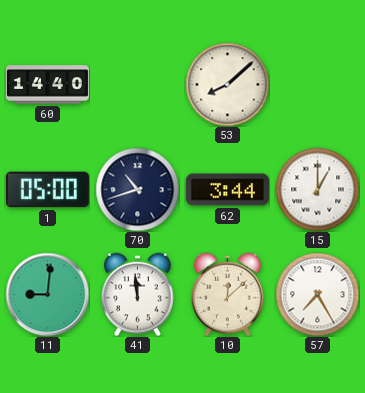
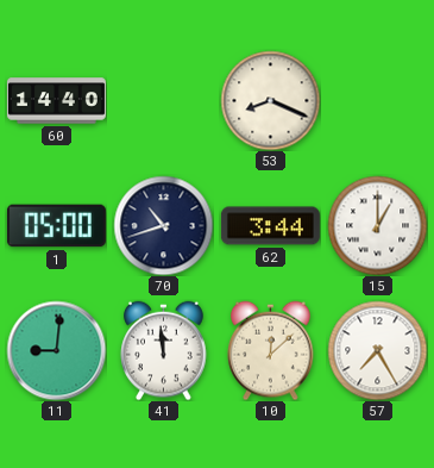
53: 8:08 -> 8:19 (270, 100)
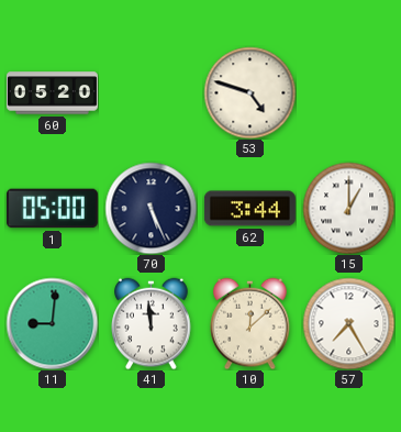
60: 14:40 -> 05:20 (52, 93)
53: 8:19 -> 4:48 (249, 92)
70: 10:42 -> 5:26 (151, 208)
